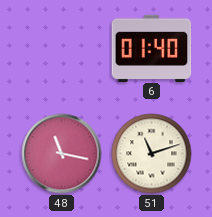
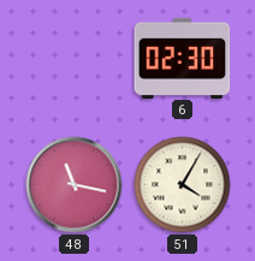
6: 01:40 -> 02:30 (183, 58)
51: 11:12 -> 4:05 (183, 185)
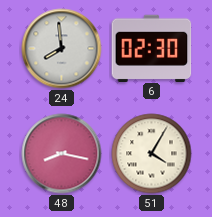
24: none -> 7:59 (62, 49)
48: 11:17 -> 8:17 (62, 154)
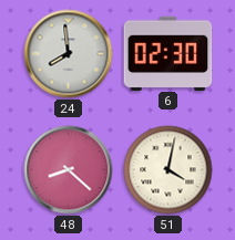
48: 8:17 -> 8:22 (69, 170)
51: 4:05 -> 4:02 (168, 170)
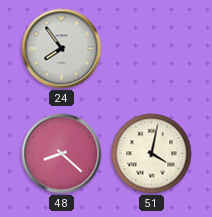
24: 7:59 -> 7:54 (62, 49)
6: 02:30 -> none (168, 53)
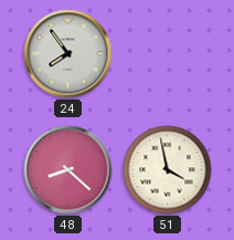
51: 4:02 -> 3:58 (168, 170)
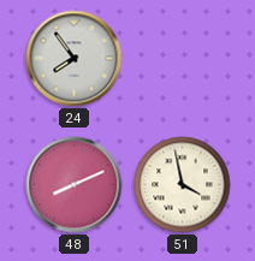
48: 8:22 -> 8:11 (75, 185)
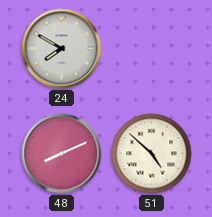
24: 7:54 -> 7:50 (62, 49)
51: 3:58 -> 4:52 (152, 154)
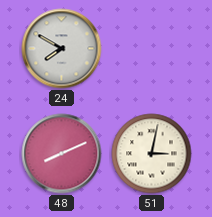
51: 4:52 -> 3:02 (152, 154)
